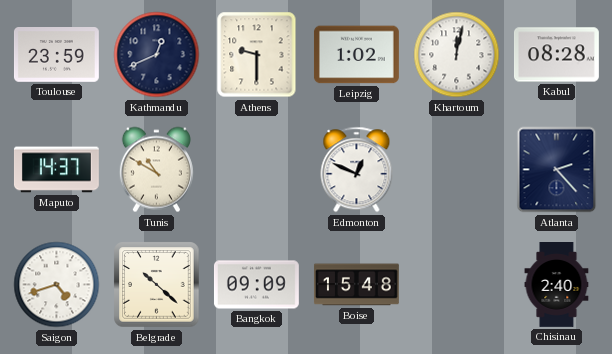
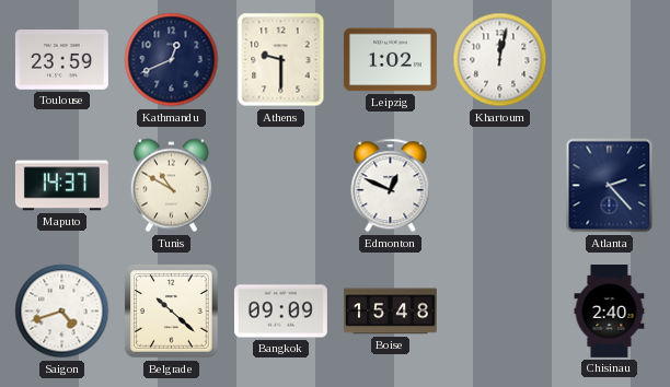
Kabul: 08:28 -> none (556, 55)
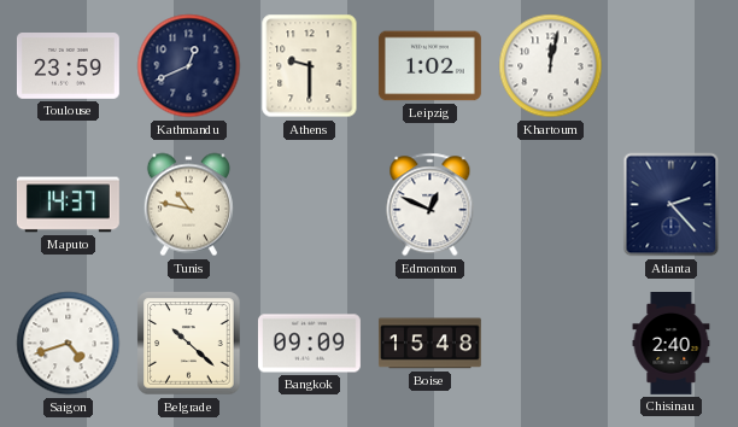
Tunis: 10:50 -> 10:47 (188, 205)
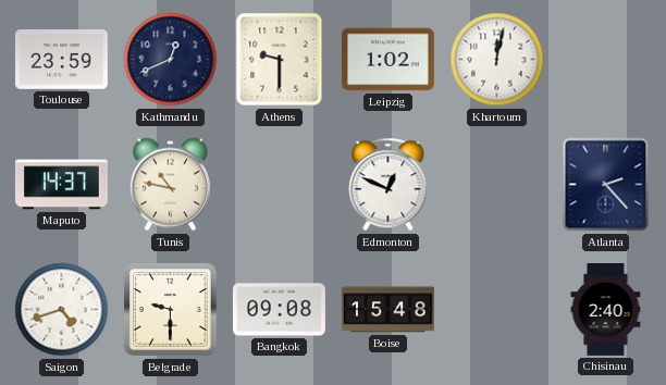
Belgrade: 10:22 -> 9:30 (171, 310)
Bangkok: 09:09 -> 09:08 (279, 310)
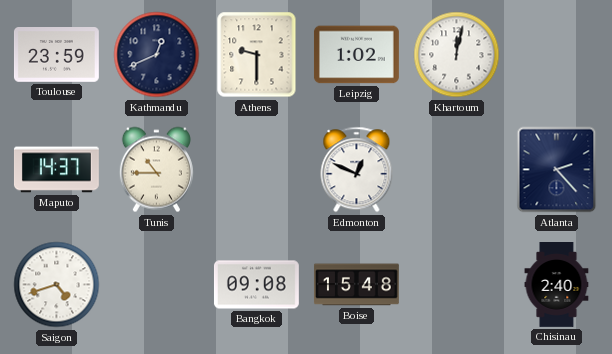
Tunis: 10:47 -> 10:45 (156, 170)
Belgrade: 9:30 -> none (171, 310)
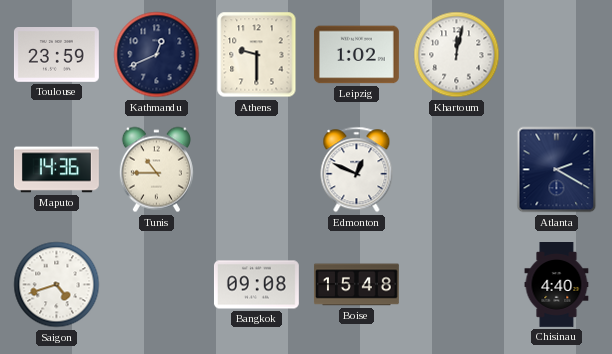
Maputo: 14:37 -> 14:36 (57, 170)
Atlanta: 2:23 -> 2:20 (557, 170)
Chisinau: 2:40 -> 4:40 (557, 285)
